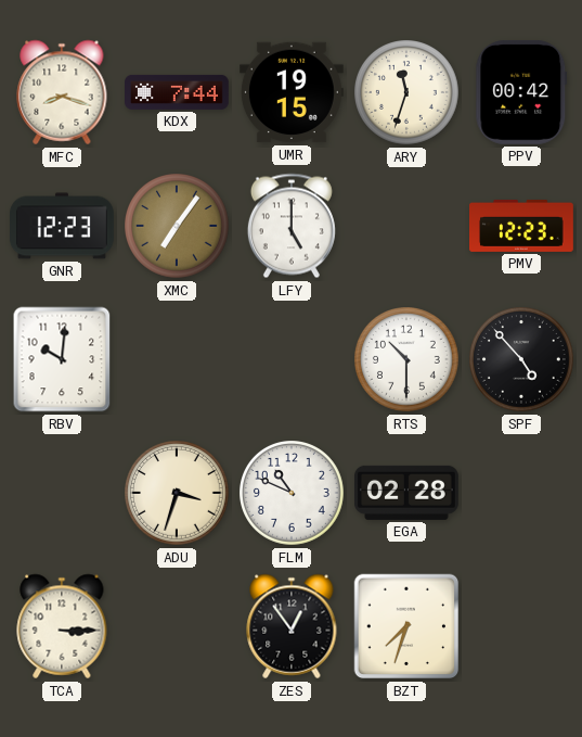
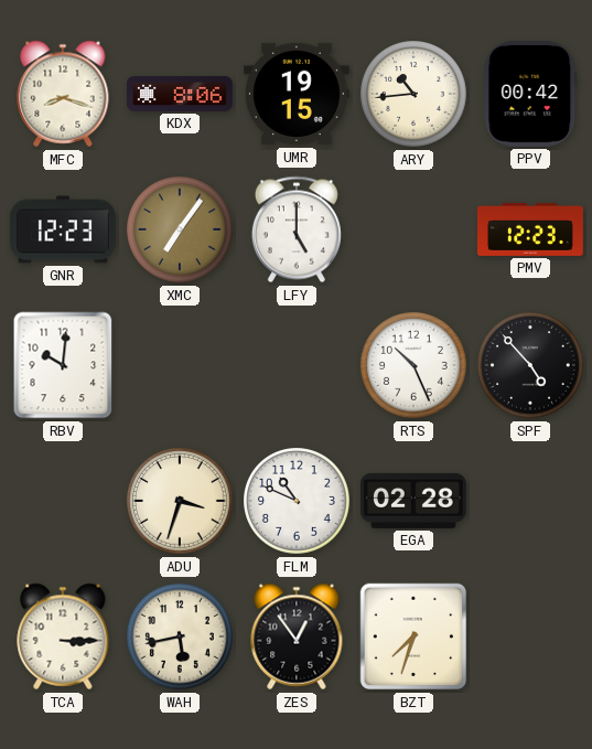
KDX: 7:44 -> 8:06 (181, 94)
ARY: 11:33 -> 10:44 (415, 95)
RTS: 10:30 -> 10:26 (415, 366)
WAH: none -> 5:43 (181, 638)
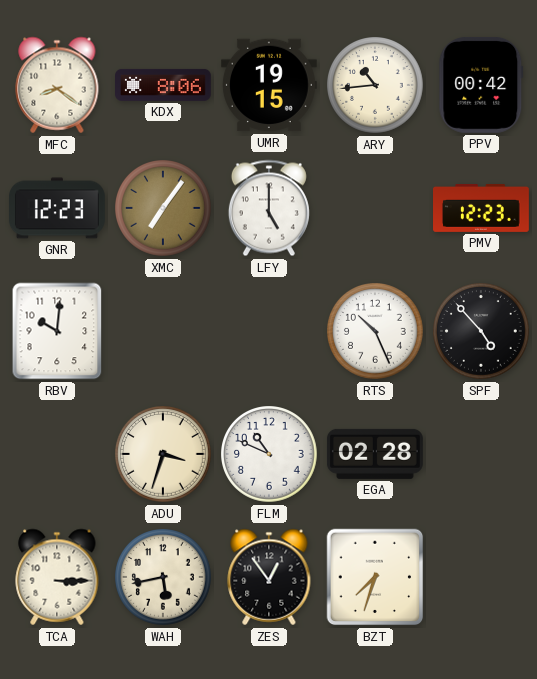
MFC: 8:18 -> 8:21 (57, 85)
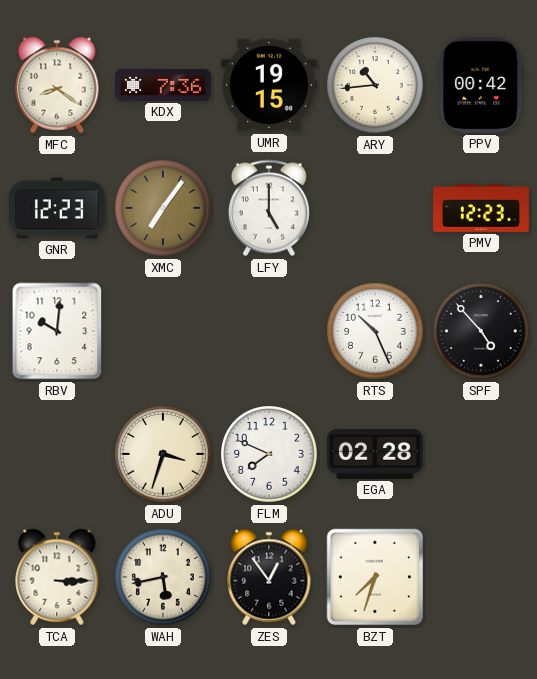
KDX: 8:06 -> 7:36 (164, 85)
FLM: 10:49 -> 7:49 (270, 455)
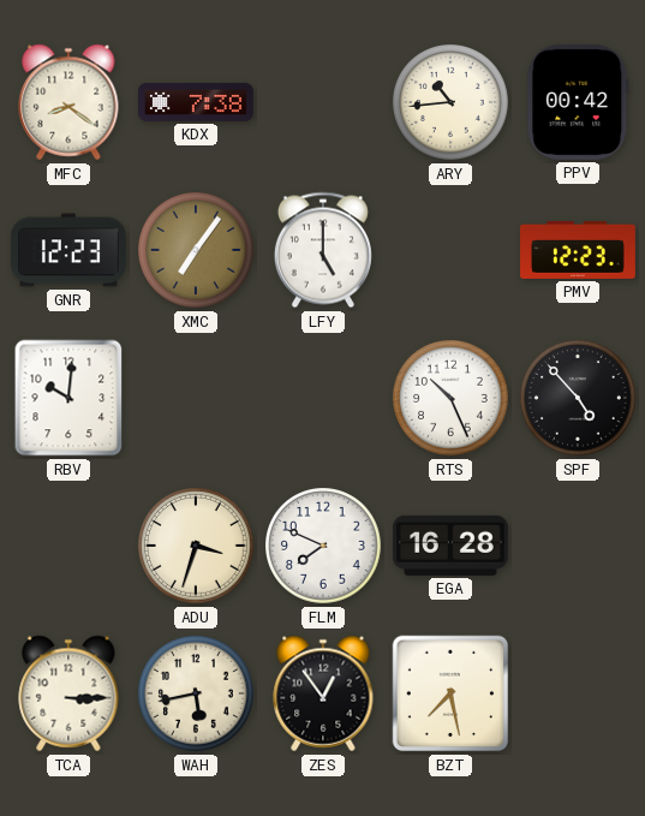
KDX: 7:36 -> 7:38 (197, 102)
UMR: 19:15 -> none (269, 85)
EGA: 02:28 -> 16:28 (450, 546)
BZT: 7:33 -> 7:28 (450, 693)
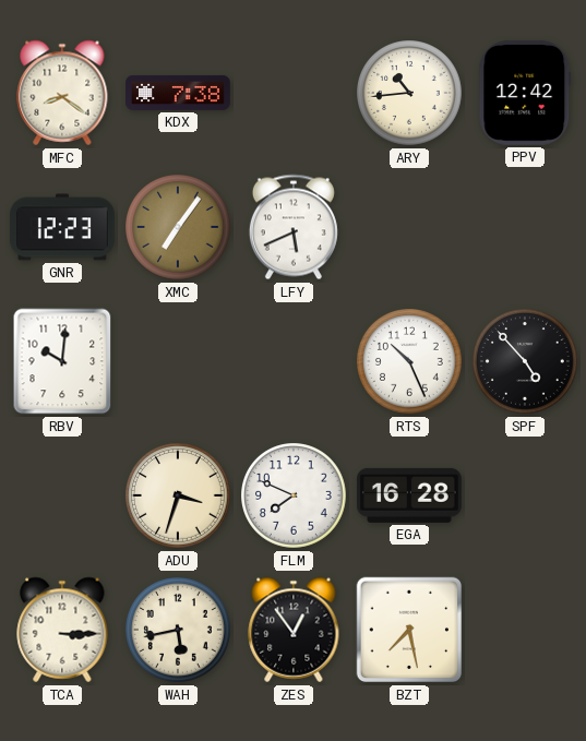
PPV: 00:42 -> 12:42 (525, 93)
LFY: 5:00 -> 5:41 (294, 227)
PMV: 12:23 -> none (579, 250)
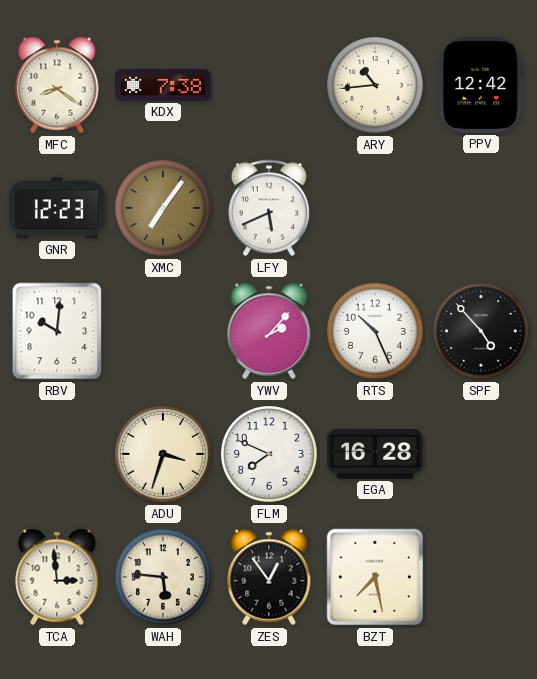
YWV: none -> 2:07 (269, 331)
TCA: 3:15 -> 2:59 (57, 577)
WAH: 5:43 -> 5:46 (164, 578)
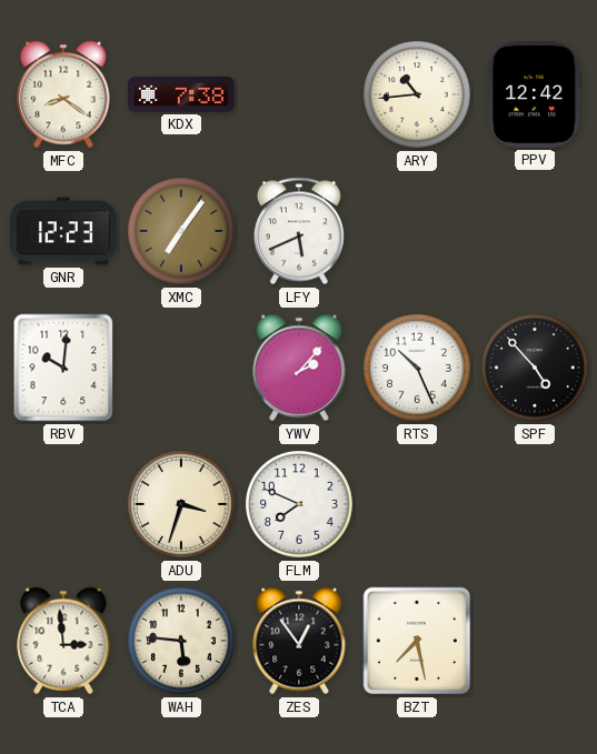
EGA: 16:28 -> none (375, 454)
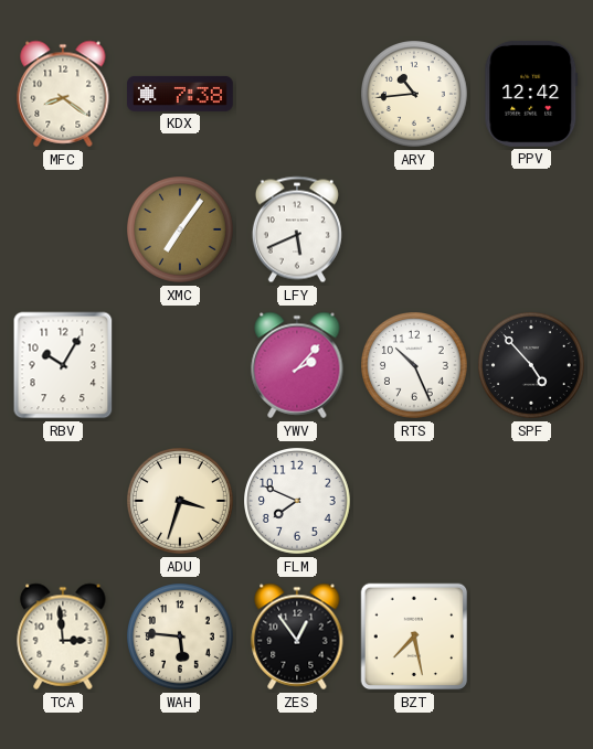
GNR: 12:23 -> none (64, 231)
RBV: 10:01 -> 10:05 (63, 365)
